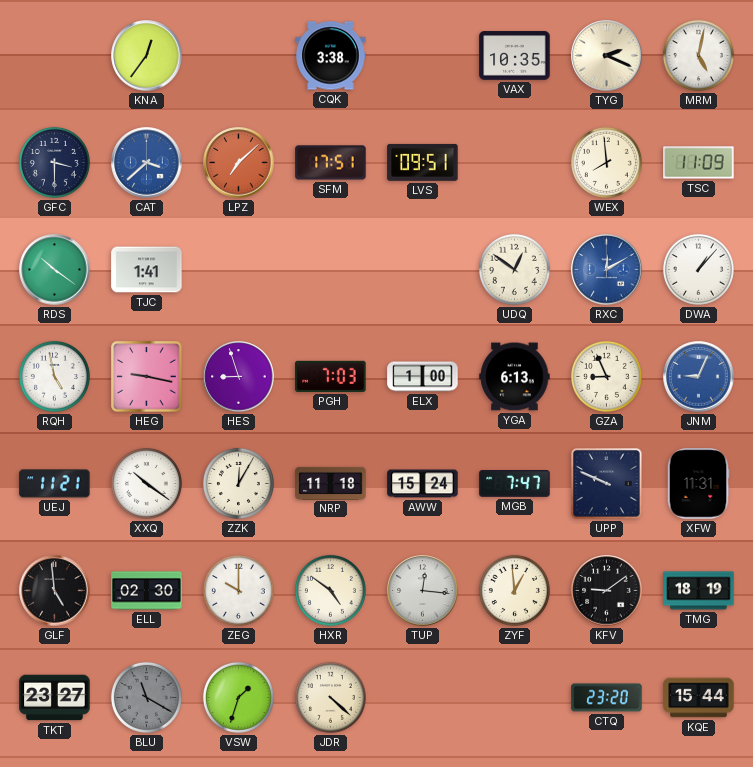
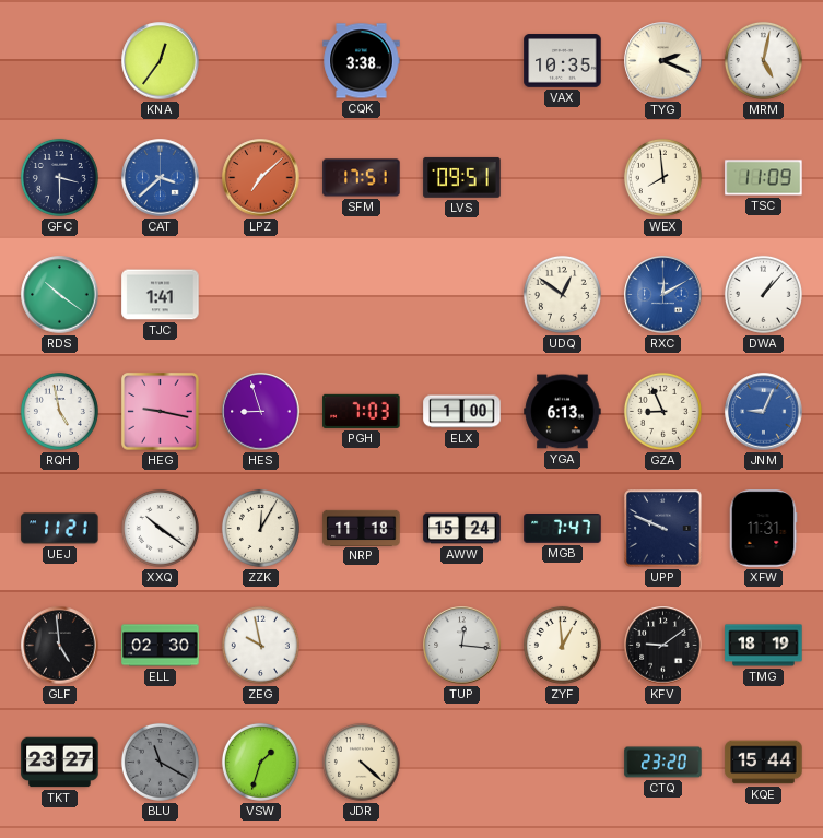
ZEG: 10:00 -> 9:58 (260, 645)
HXR: 4:51 -> none (330, 590)
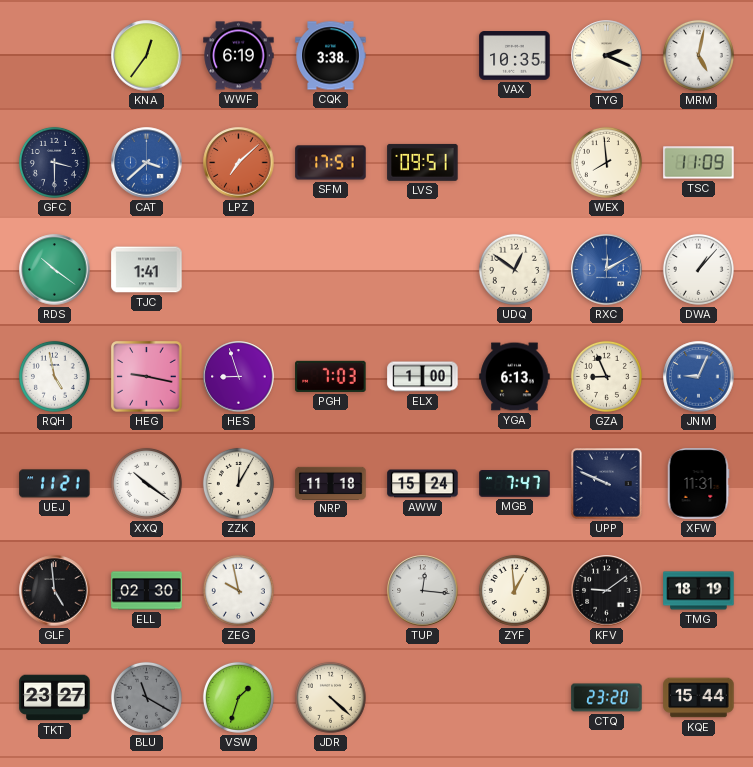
WWF: none -> 6:19 (239, 56)
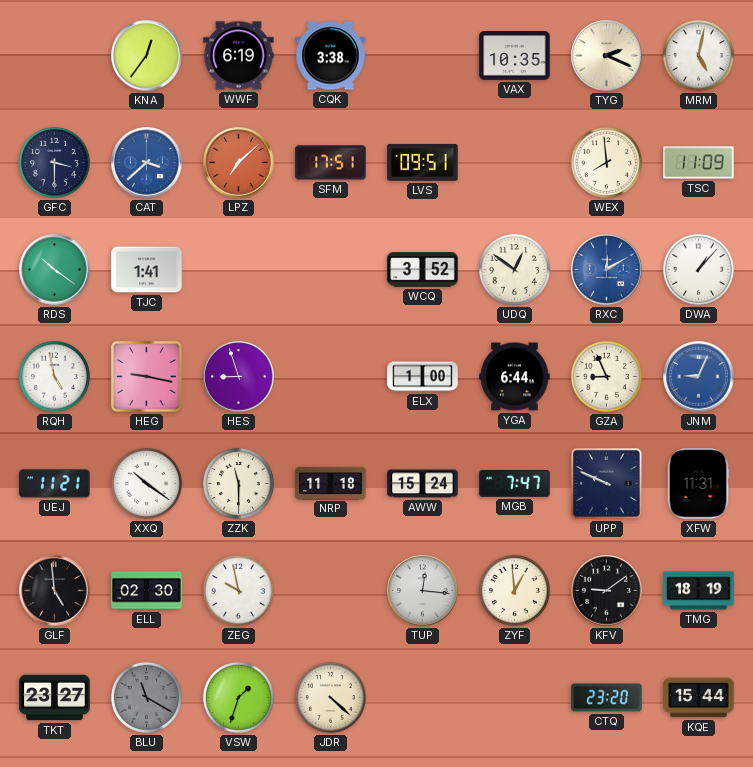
WCQ: none -> 3:52 (423, 270)
PGH: 7:03 -> none (331, 376)
YGA: 6:13 -> 6:44 (515, 377)
ZZK: 12:05 -> 11:30 (238, 483)
